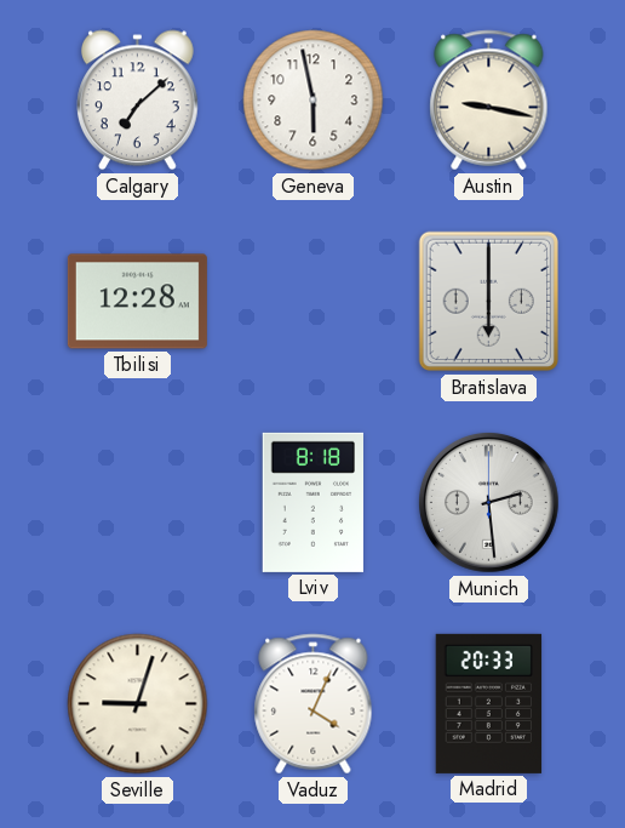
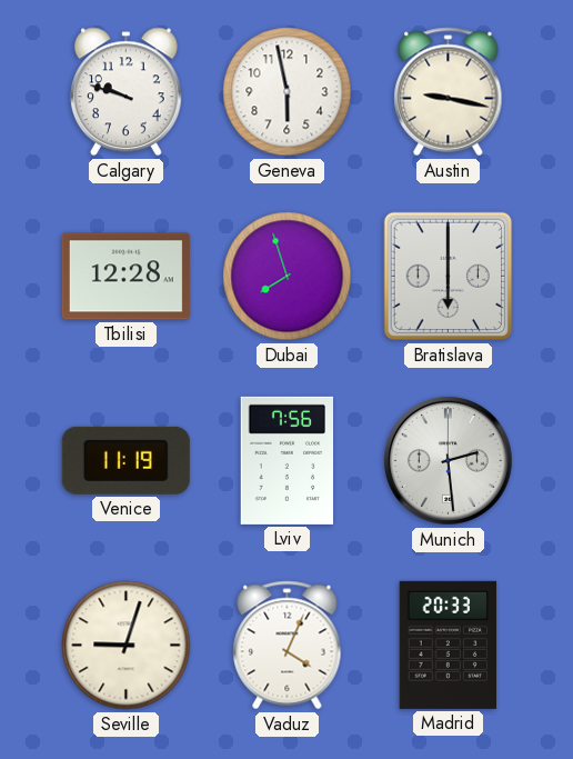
Calgary: 7:08 -> 9:48 (125, 92)
Dubai: none -> 7:57 (288, 277)
Venice: none -> 11:19 (125, 460)
Lviv: 8:18 -> 7:56 (286, 460)
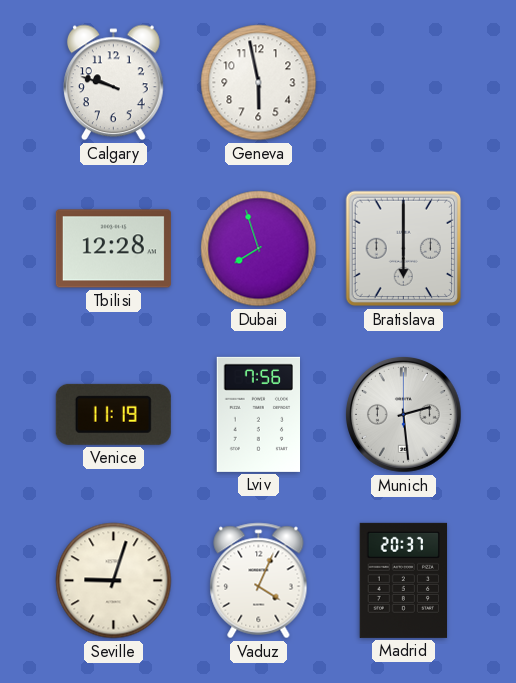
Austin: 9:17 -> none (449, 92)
Madrid: 20:33 -> 20:37 (404, 580)
